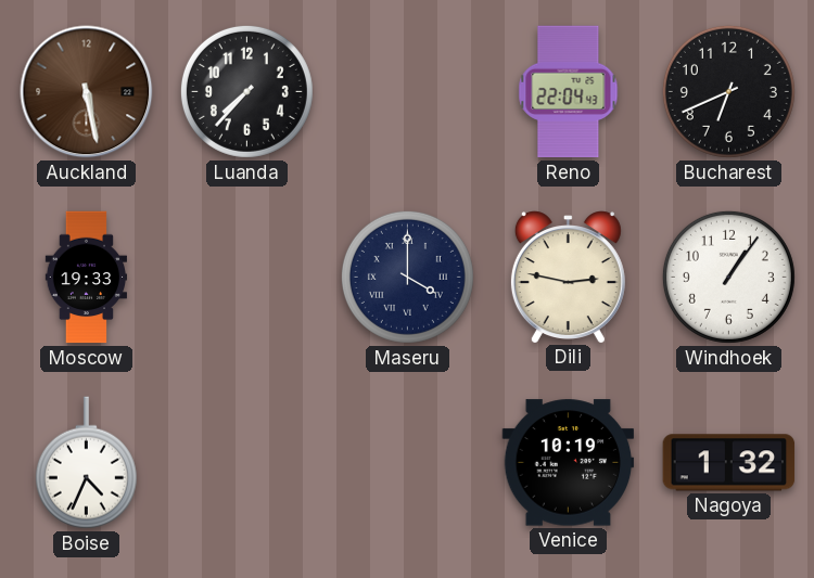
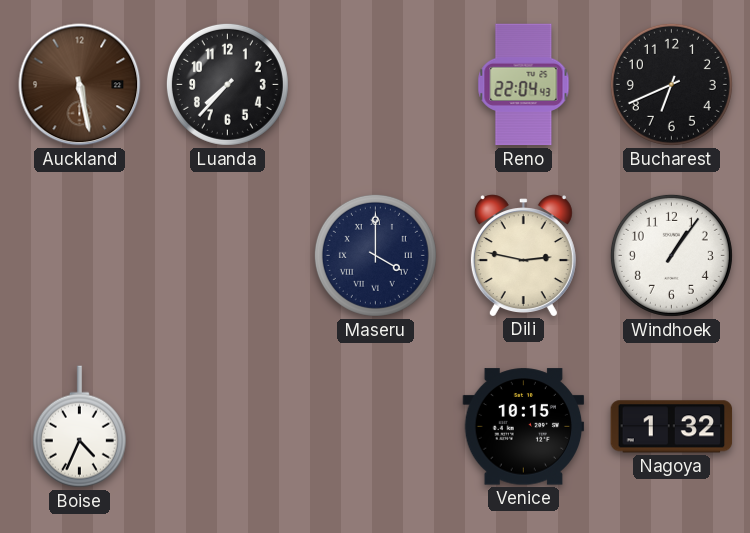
Moscow: 19:33 -> none (86, 278)
Venice: 10:19 -> 10:15 (524, 427)
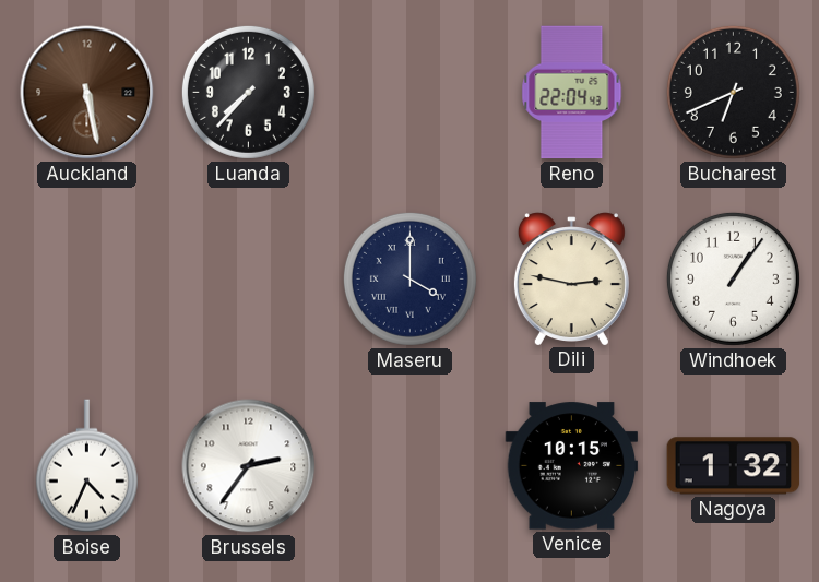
Brussels: none -> 2:36 (249, 466)
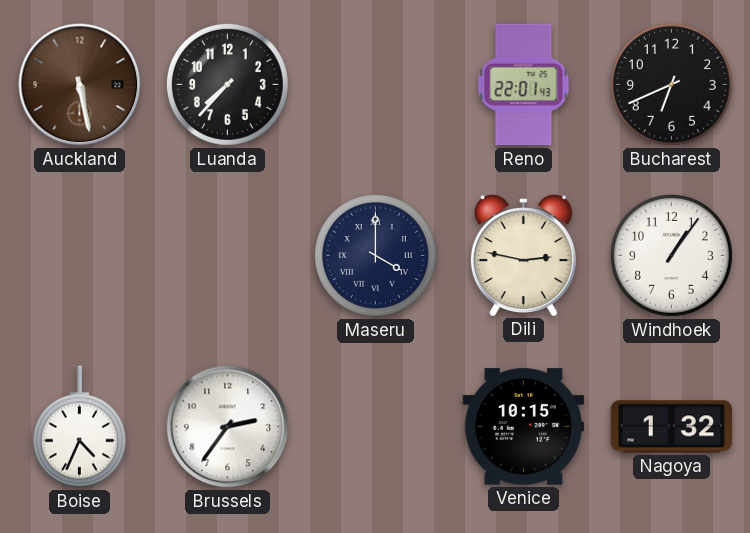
Reno: 22:04 -> 22:01 (524, 85)
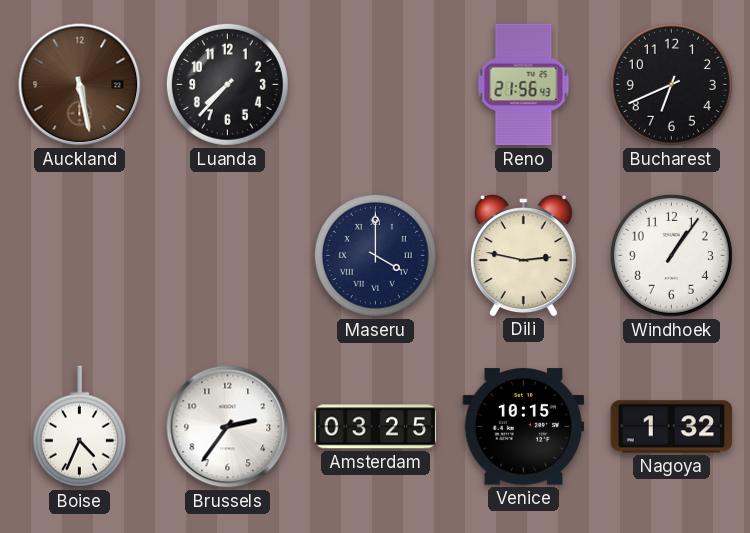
Reno: 22:01 -> 21:56 (524, 85)
Amsterdam: none -> 03:25 (376, 427)
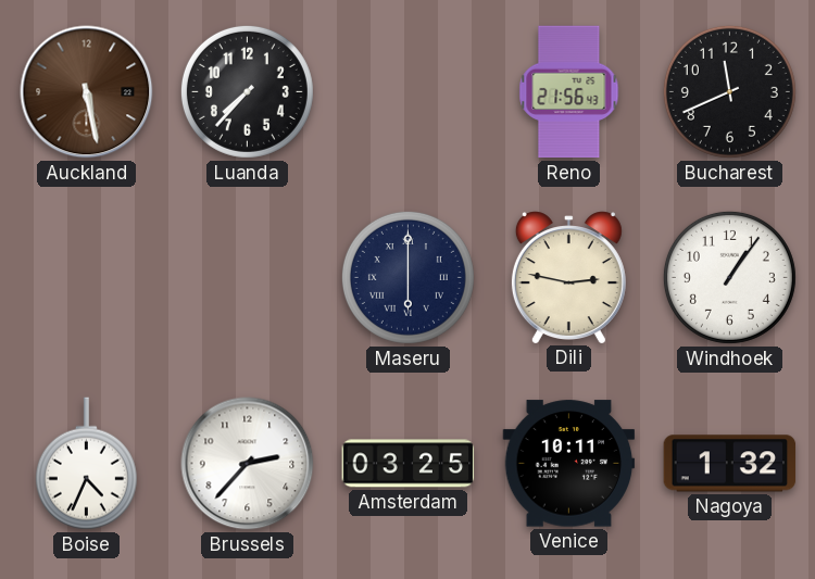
Bucharest: 6:41 -> 11:41 (729, 91)
Maseru: 4:00 -> 6:00 (407, 277)
Brussels: 2:36 -> 2:37 (248, 464)
Venice: 10:15 -> 10:11 (569, 464)
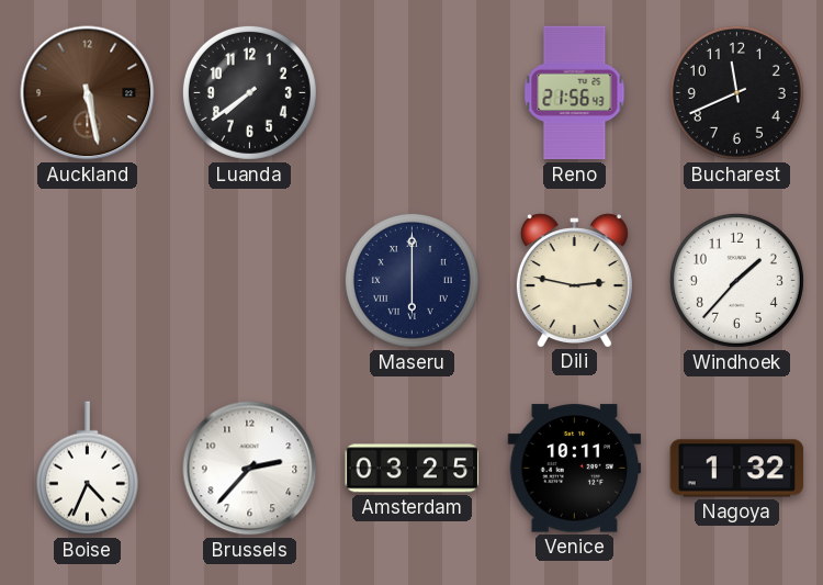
Luanda: 7:37 -> 7:39 (249, 92)
Windhoek: 1:06 -> 1:37 (736, 280)
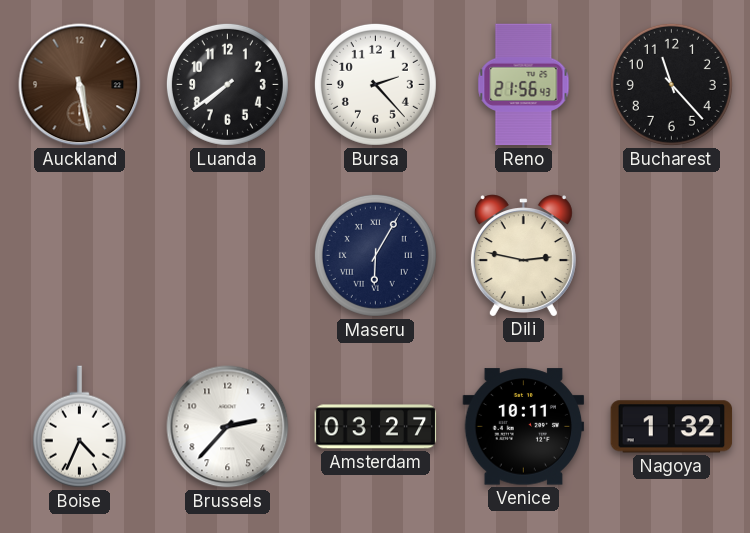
Bursa: none -> 2:23 (375, 84)
Bucharest: 11:41 -> 11:23 (671, 84)
Maseru: 6:00 -> 6:05 (375, 255)
Windhoek: 1:37 -> none (736, 280)
Amsterdam: 03:25 -> 03:27 (376, 427)
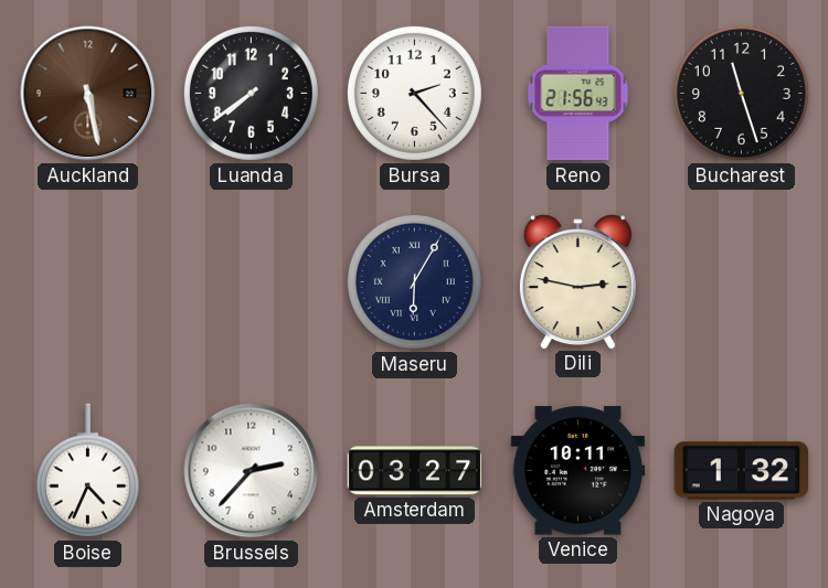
Bucharest: 11:23 -> 11:27 (741, 93)
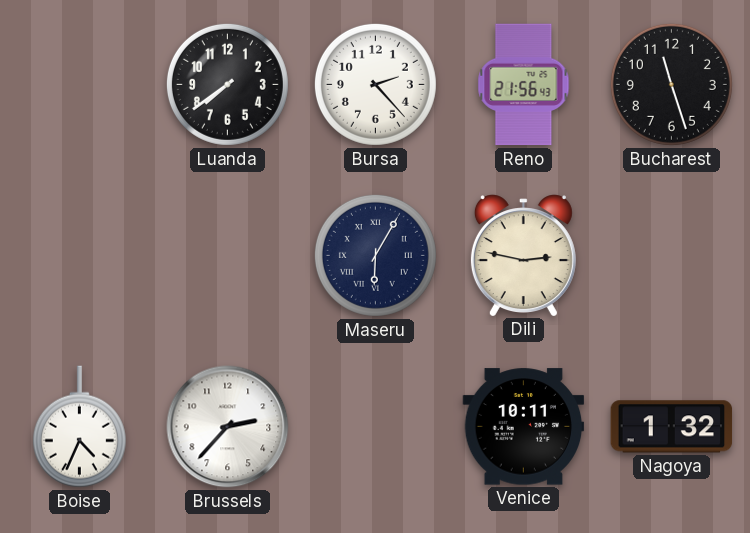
Auckland: 5:28 -> none (88, 94)
Amsterdam: 03:27 -> none (415, 471)
